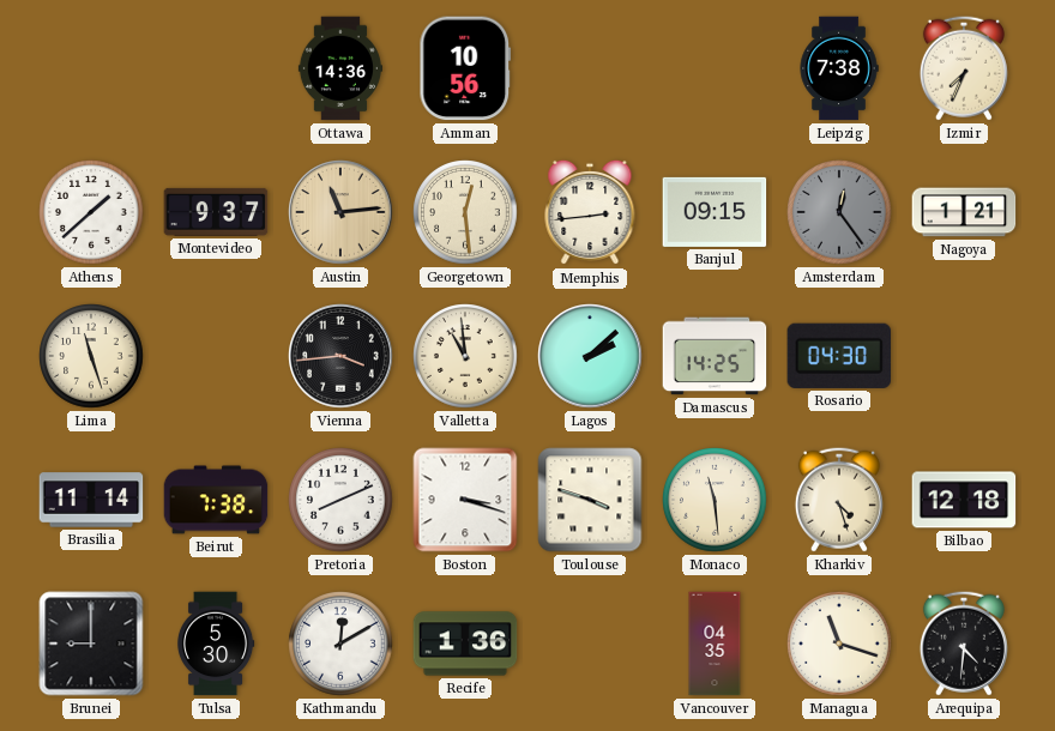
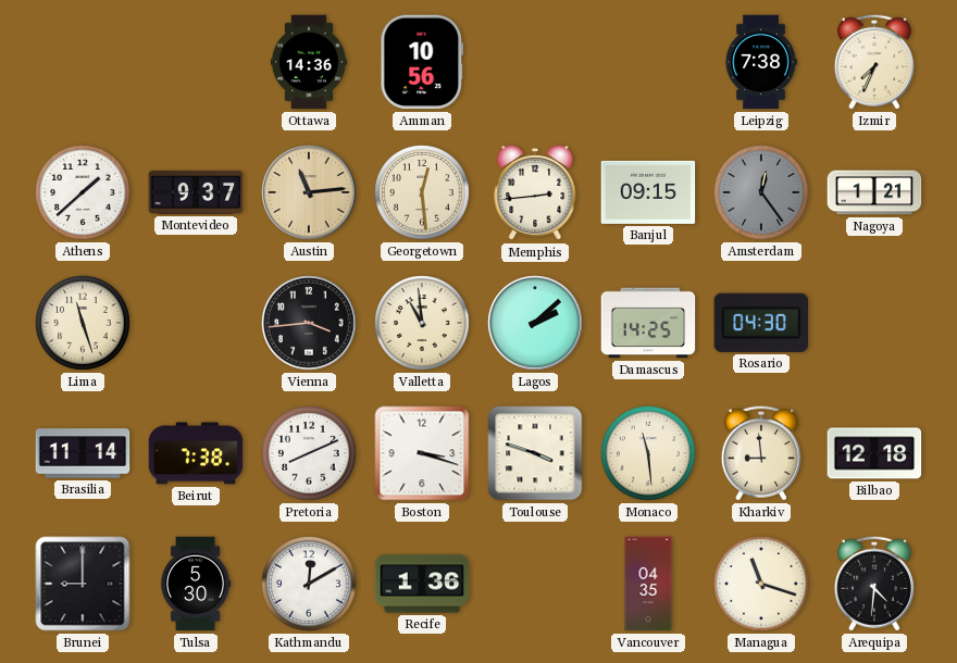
Kharkiv: 4:27 -> 8:59 (761, 453)
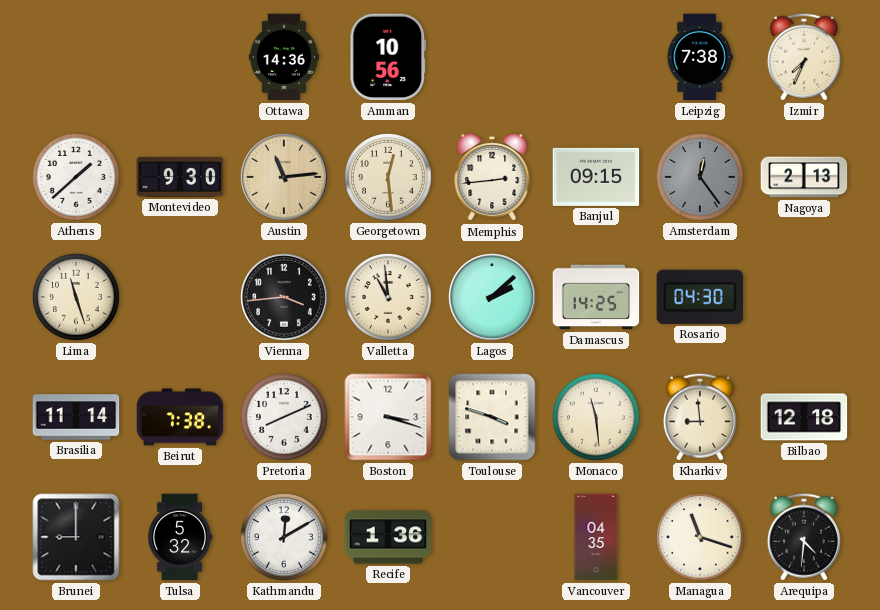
Montevideo: 9:37 -> 9:30 (180, 177)
Nagoya: 1:21 -> 2:13 (804, 177)
Tulsa: 5:30 -> 5:32 (180, 537)
